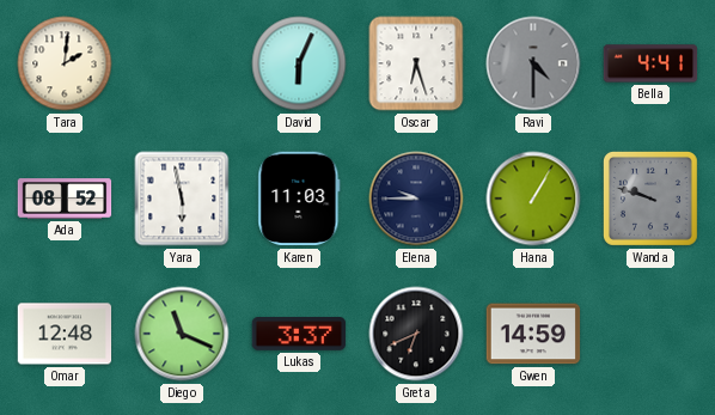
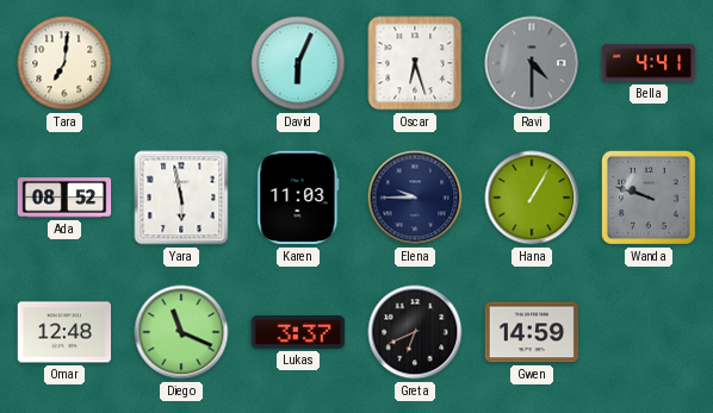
Tara: 2:01 -> 7:01 (64, 63)
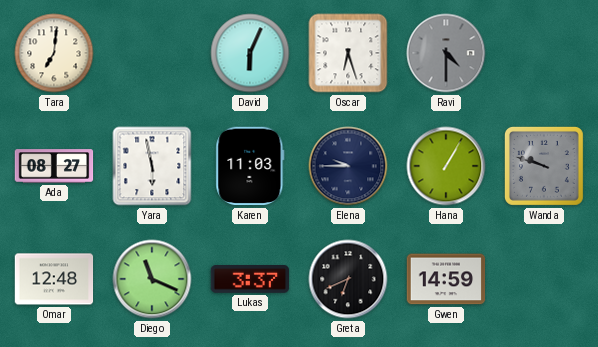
Bella: 4:41 -> none (649, 63)
Ada: 08:52 -> 08:27 (54, 166)
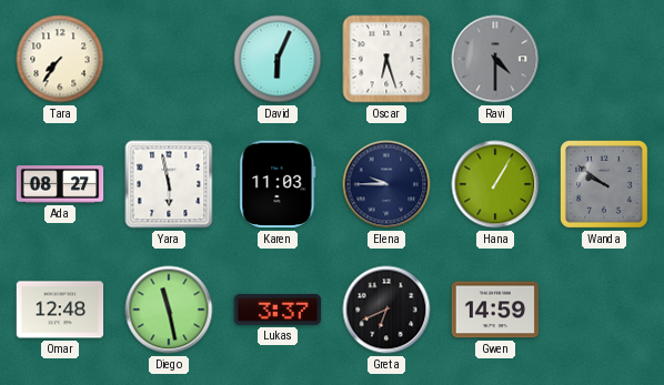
Tara: 7:01 -> 7:36 (60, 59)
Wanda: 9:48 -> 9:51 (604, 184)
Diego: 11:19 -> 11:28 (169, 310)
